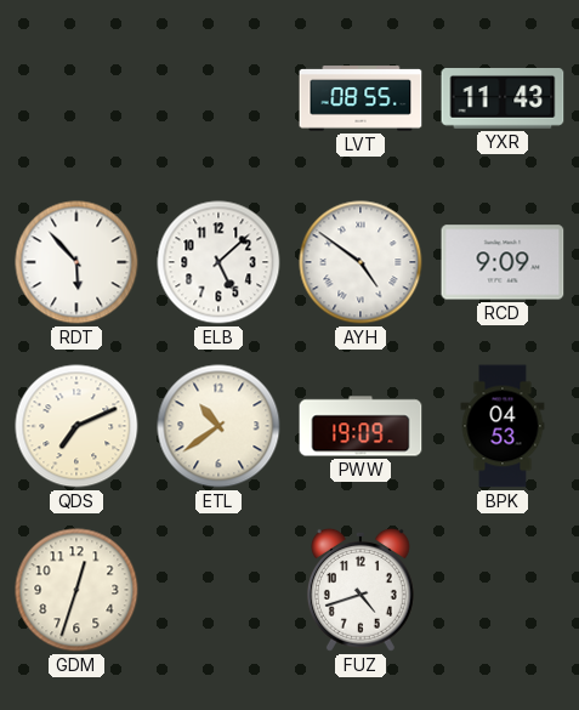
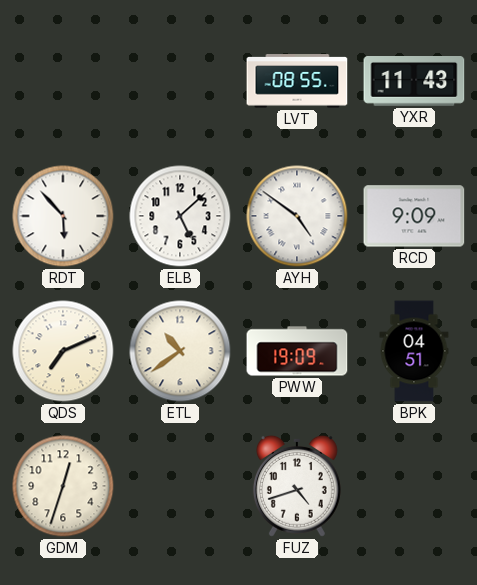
BPK: 04:53 -> 04:51 (414, 351)
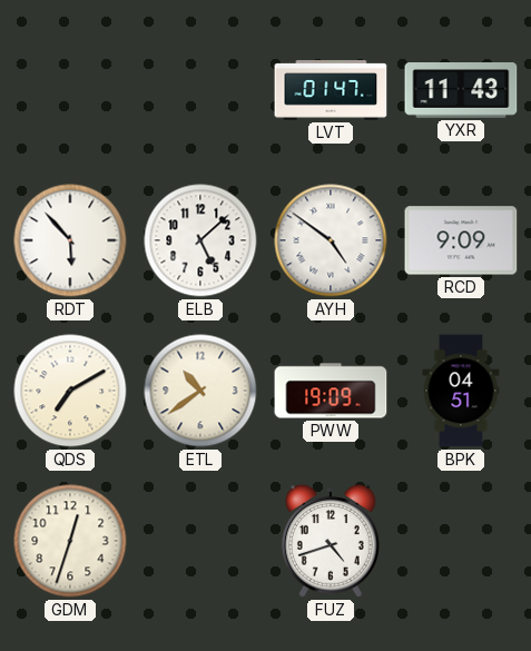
LVT: 08:55 -> 01:47 (331, 90)
QDS: 7:11 -> 7:10 (70, 391)
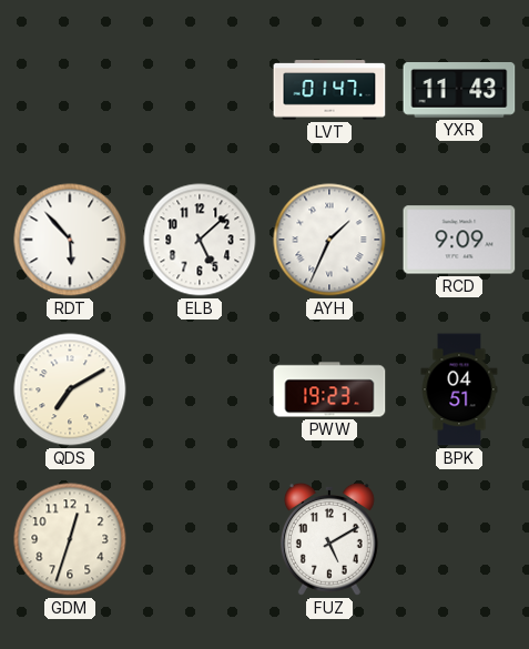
AYH: 4:51 -> 1:34 (329, 240)
ETL: 10:39 -> none (200, 391)
PWW: 19:09 -> 19:23 (329, 389)
FUZ: 4:42 -> 5:10 (329, 539)
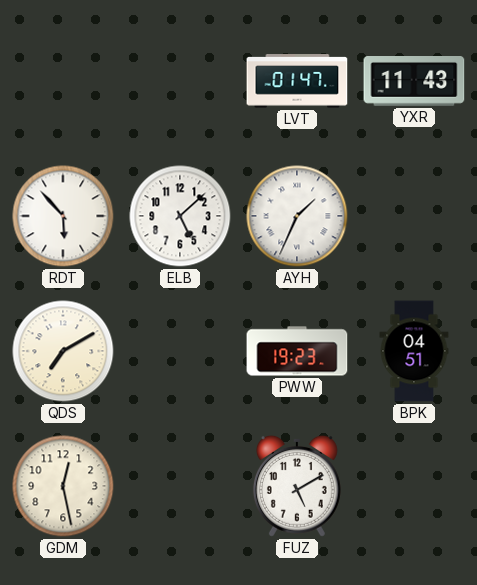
RCD: 9:09 -> none (459, 240)
GDM: 12:33 -> 12:28 (63, 486)
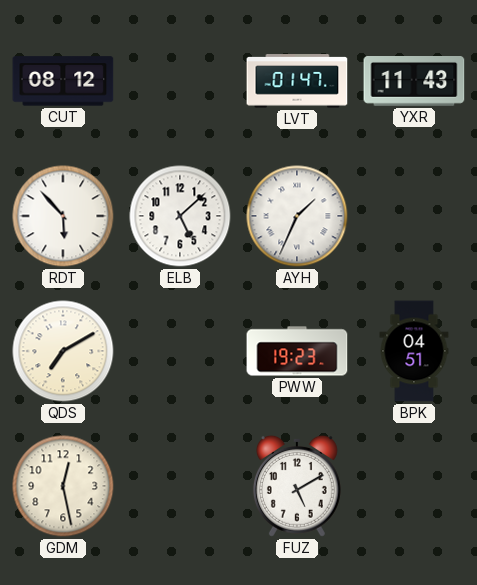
CUT: none -> 08:12 (63, 81)
